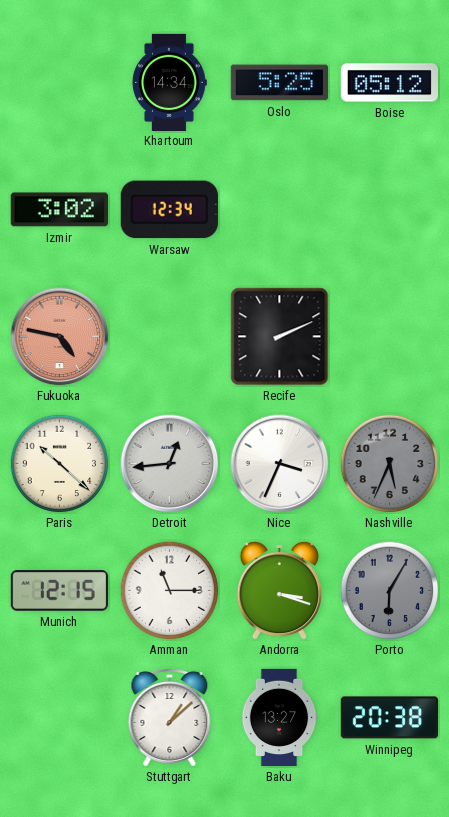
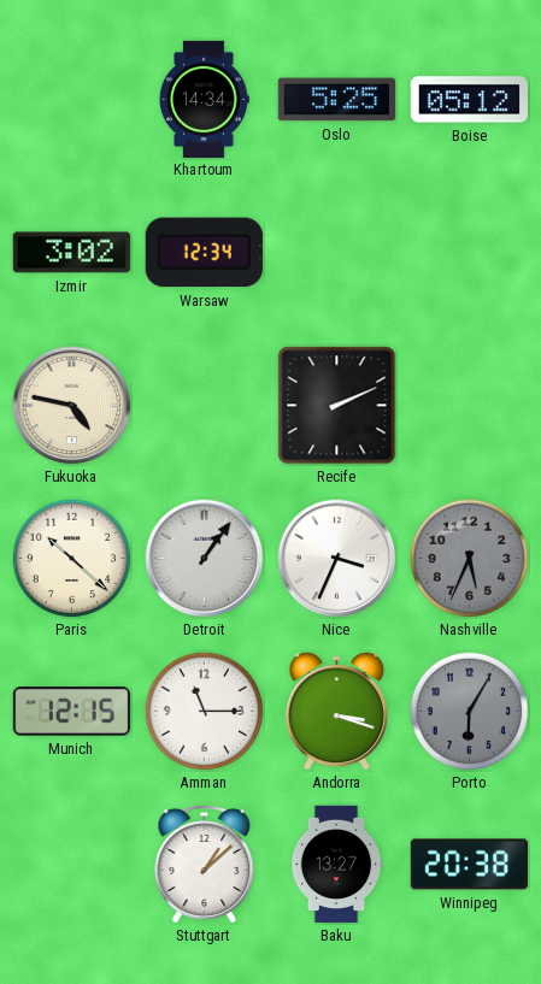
Fukuoka dial: salmon -> cream (72, 406)
Detroit: 12:44 -> 1:06 (205, 559)
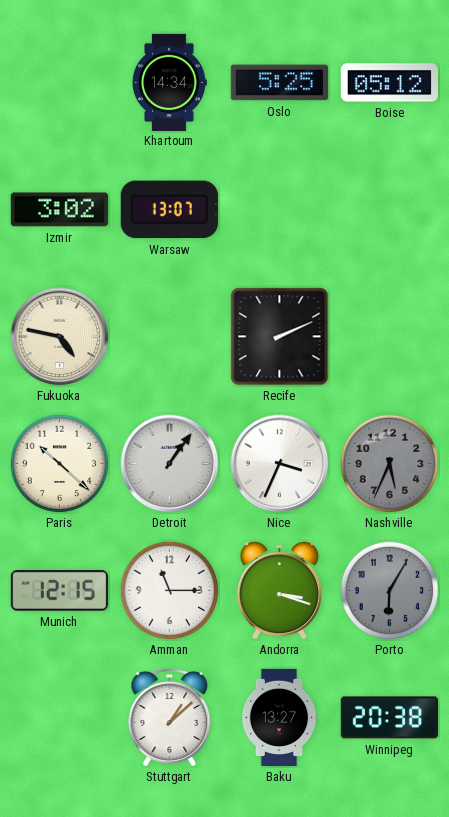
Warsaw: 12:34 -> 13:07 (169, 210)
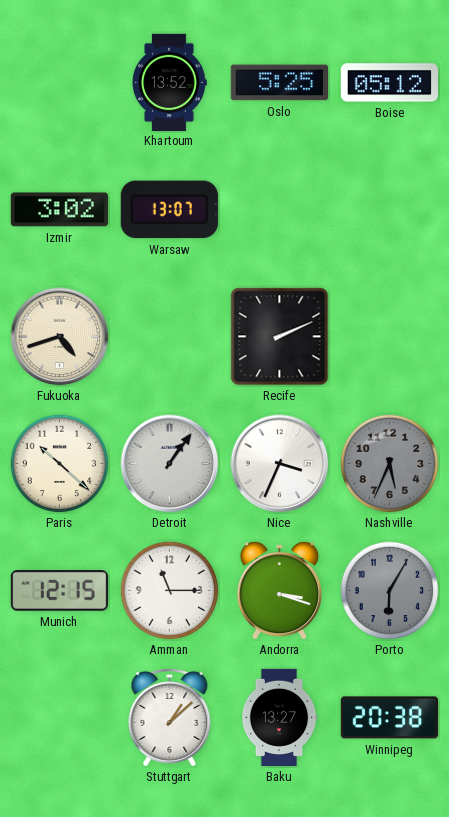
Khartoum: 14:34 -> 13:52 (169, 82)
Fukuoka: 4:47 -> 4:42 (60, 337)
